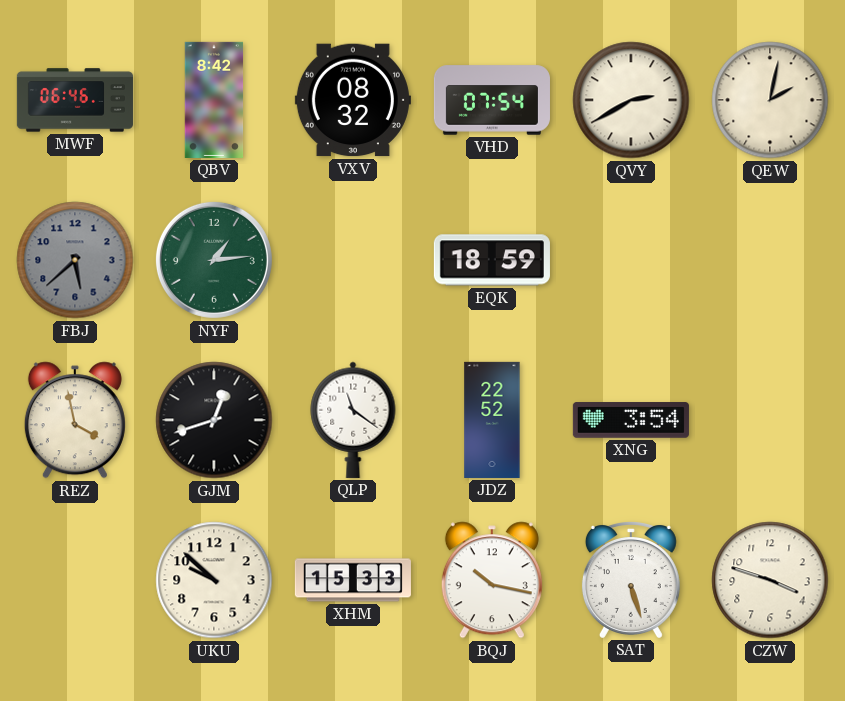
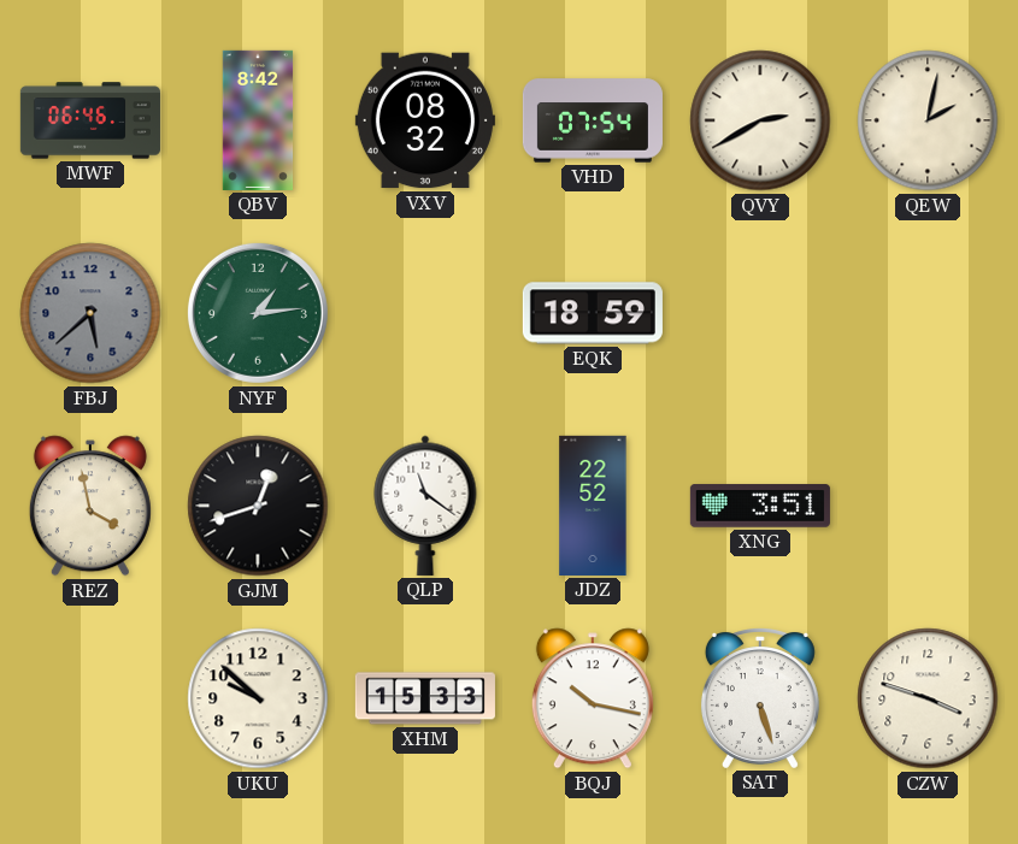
XNG: 3:54 -> 3:51 (760, 506)
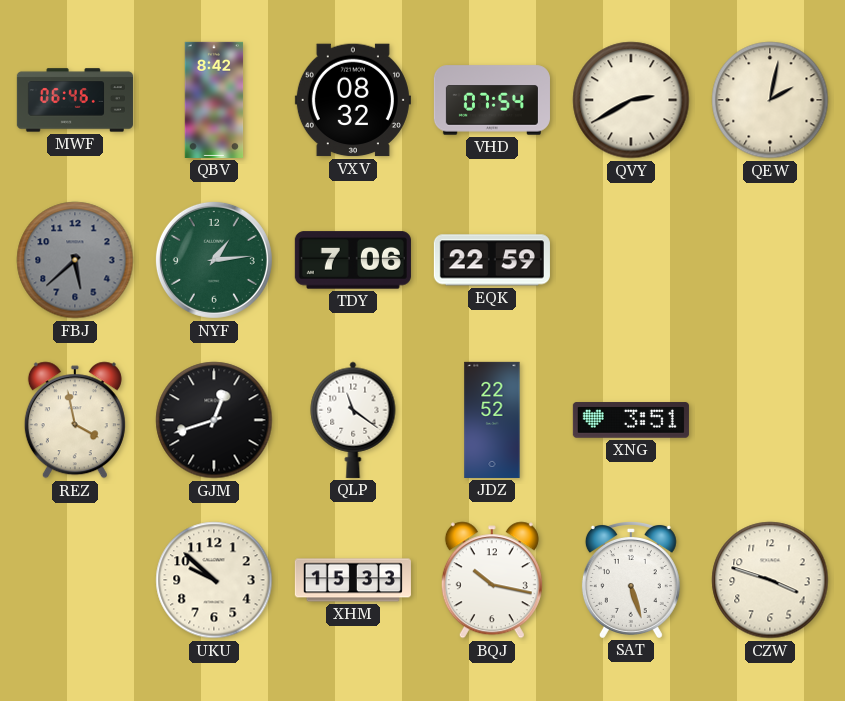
TDY: none -> 7:06 (353, 260)
EQK: 18:59 -> 22:59 (492, 260)
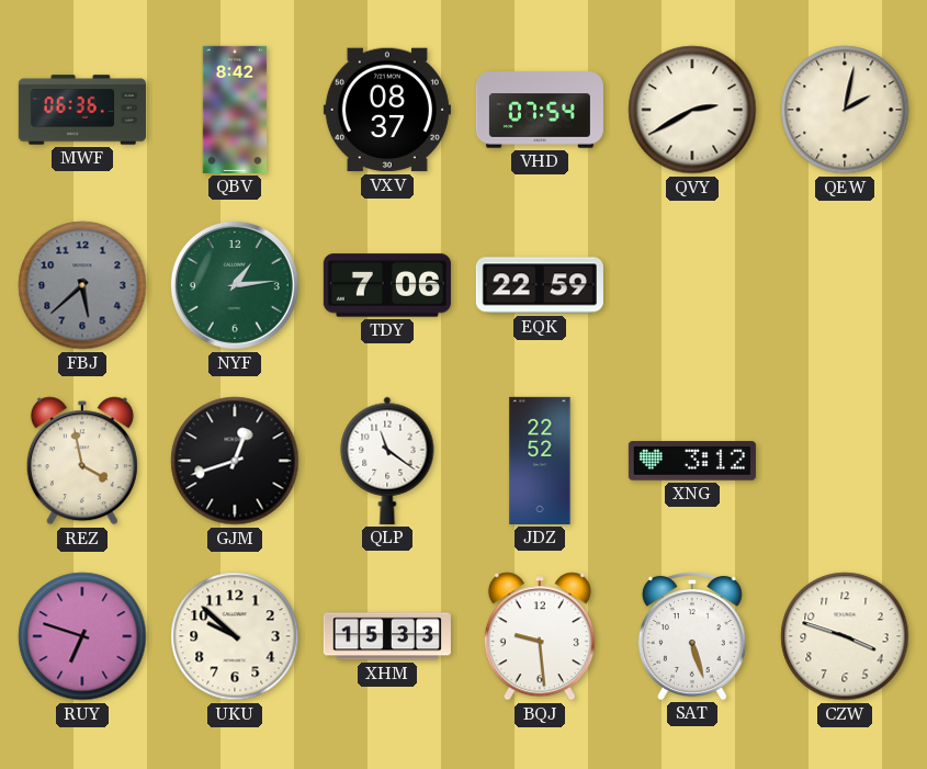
MWF: 06:46 -> 06:36 (82, 110)
VXV: 08:32 -> 08:37 (387, 110)
XNG: 3:51 -> 3:12 (692, 461)
RUY: none -> 6:48 (82, 636)
BQJ: 10:17 -> 9:29 (540, 636)
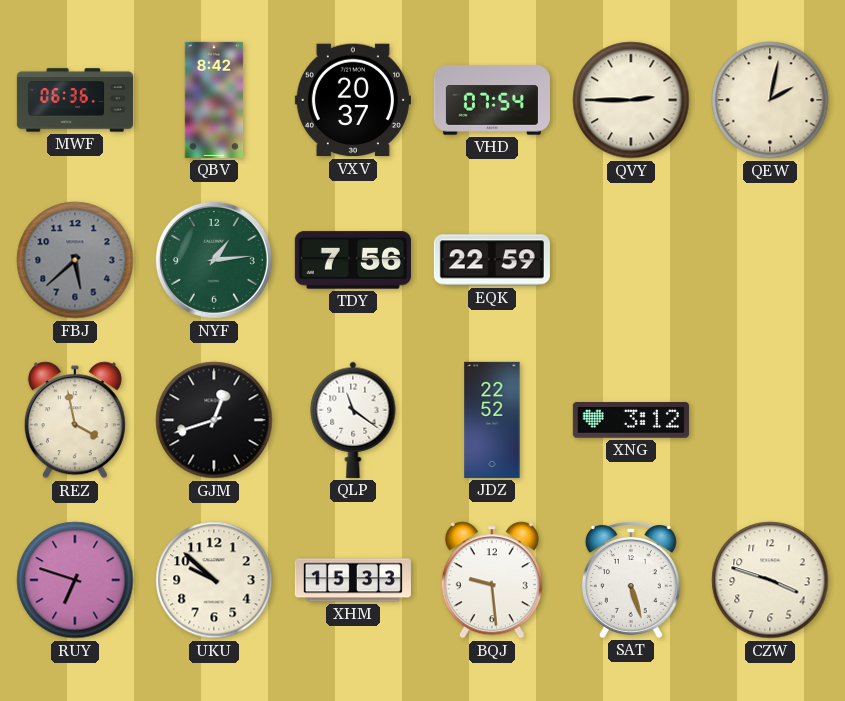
VXV: 08:37 -> 20:37 (353, 100)
QVY: 2:40 -> 2:45 (631, 100)
TDY: 7:06 -> 7:56 (353, 260)
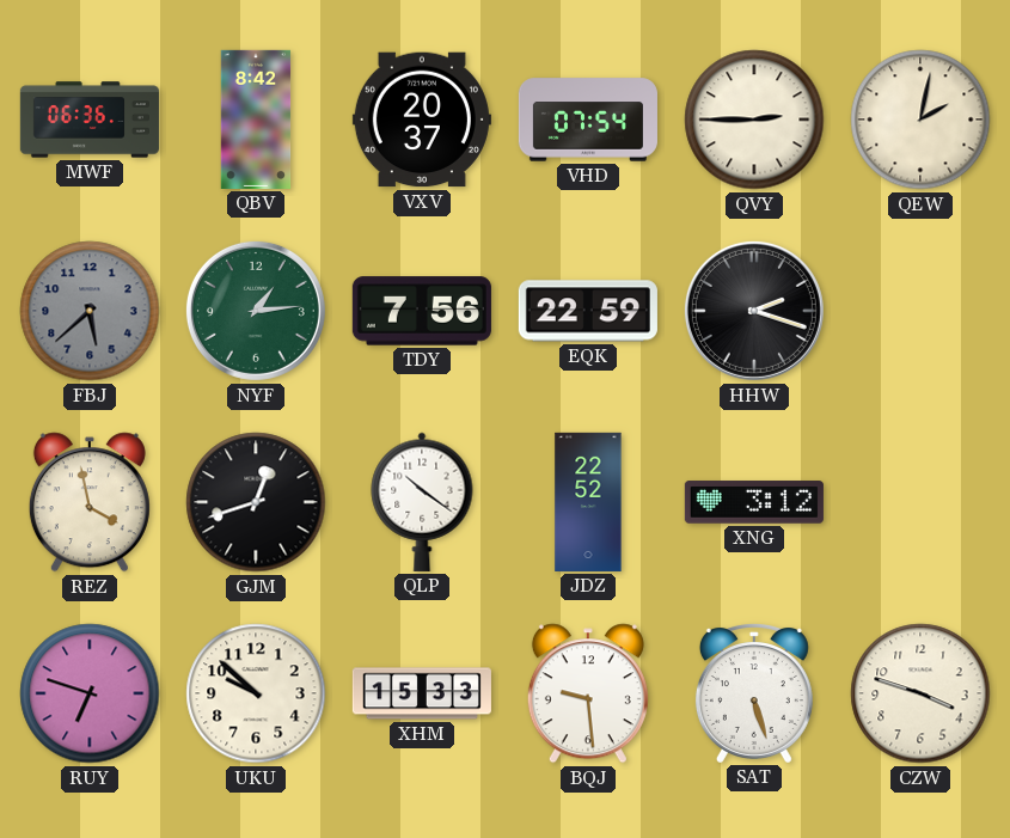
HHW: none -> 2:18 (754, 311)
QLP: 11:21 -> 10:21 (422, 502)
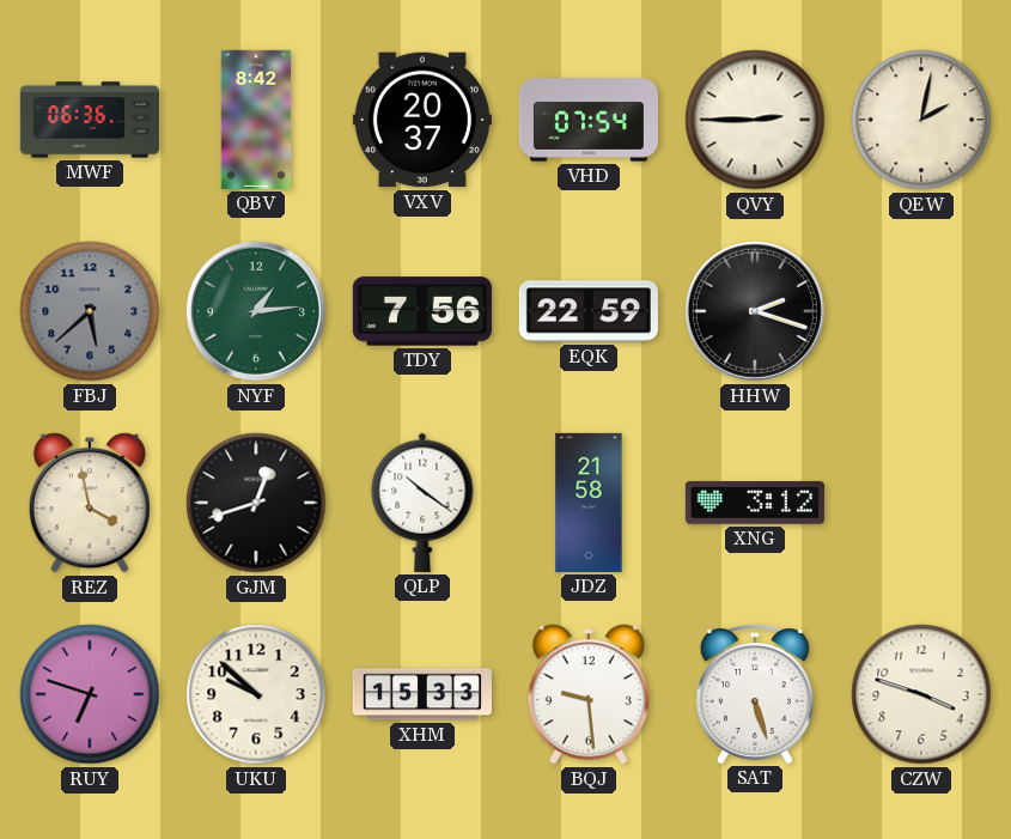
JDZ: 22:52 -> 21:58 (589, 503)
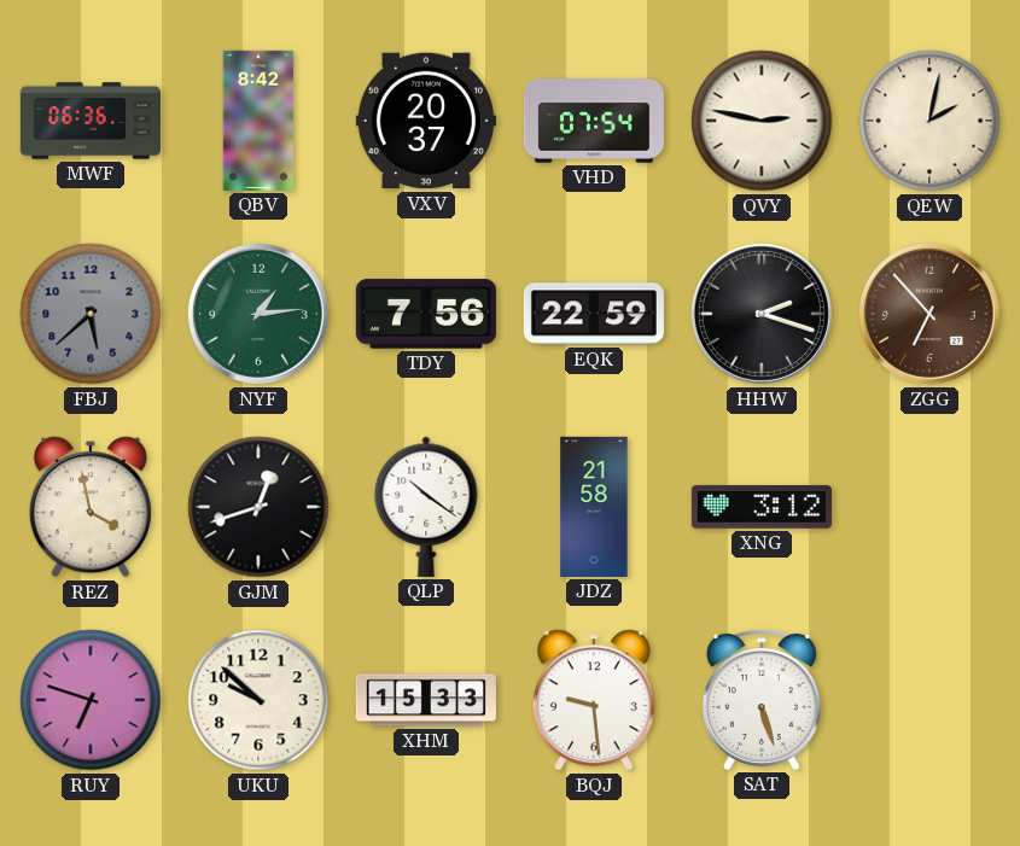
QVY: 2:45 -> 2:47 (762, 121)
ZGG: none -> 6:53 (929, 314)
CZW: 3:48 -> none (921, 694)
